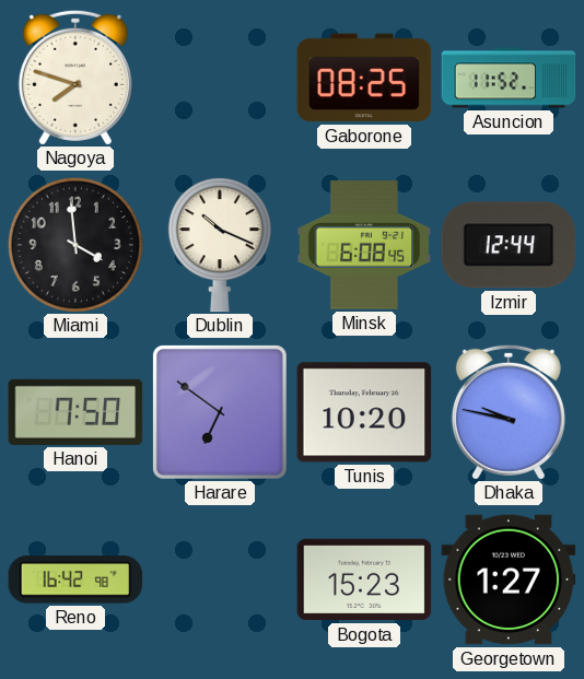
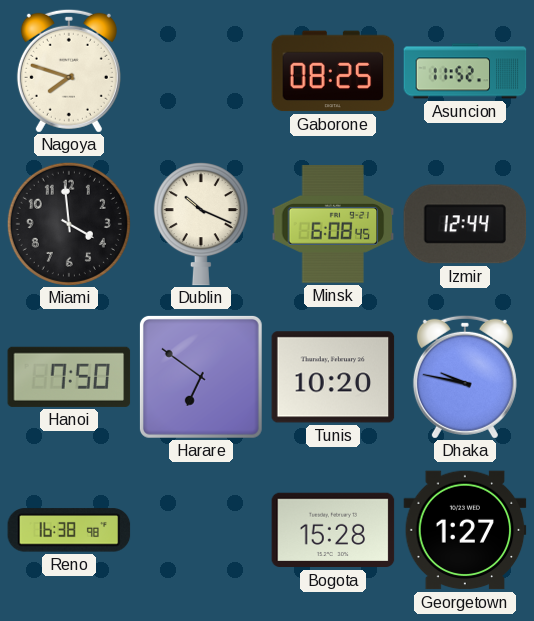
Reno: 16:42 -> 16:38 (69, 530)
Bogota: 15:23 -> 15:28 (333, 530)
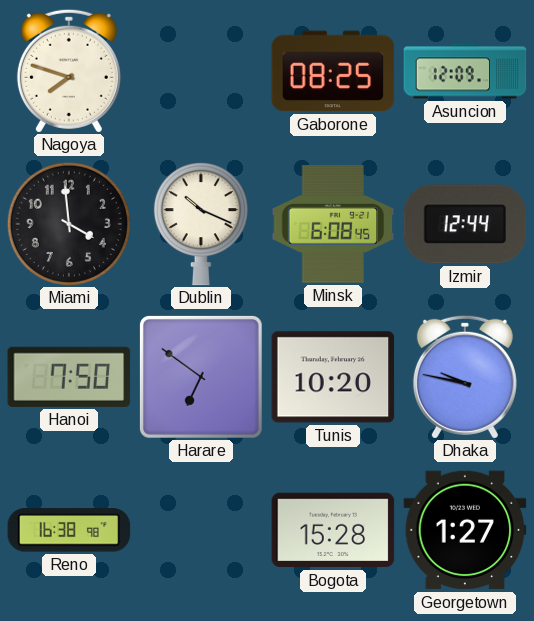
Asuncion: 11:52 -> 12:09 (465, 71)
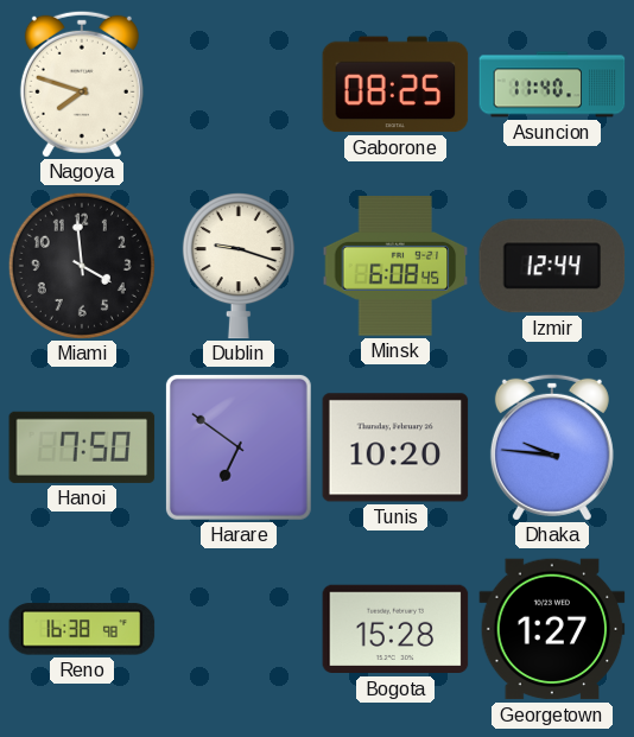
Asuncion: 12:09 -> 11:40 (552, 84)
Dublin: 10:19 -> 9:18 (239, 267)
Dhaka: 9:47 -> 9:46 (552, 447)
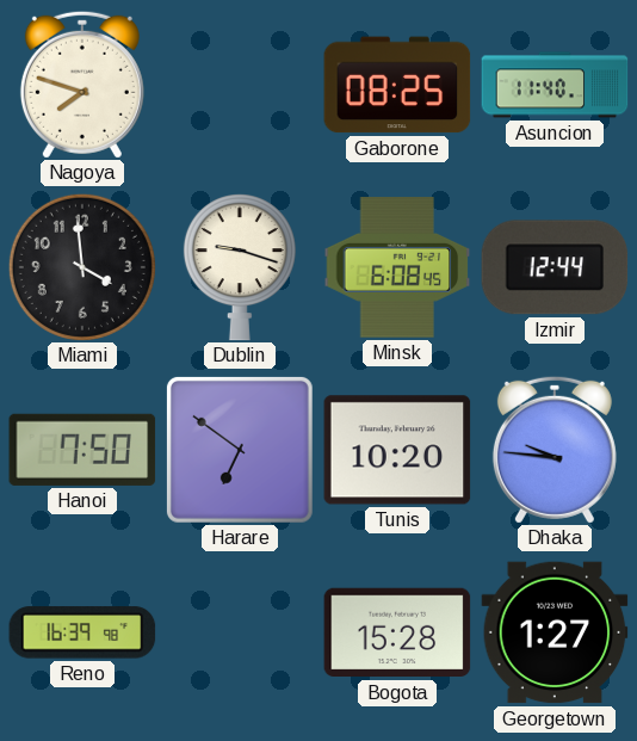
Reno: 16:38 -> 16:39 (82, 632)
